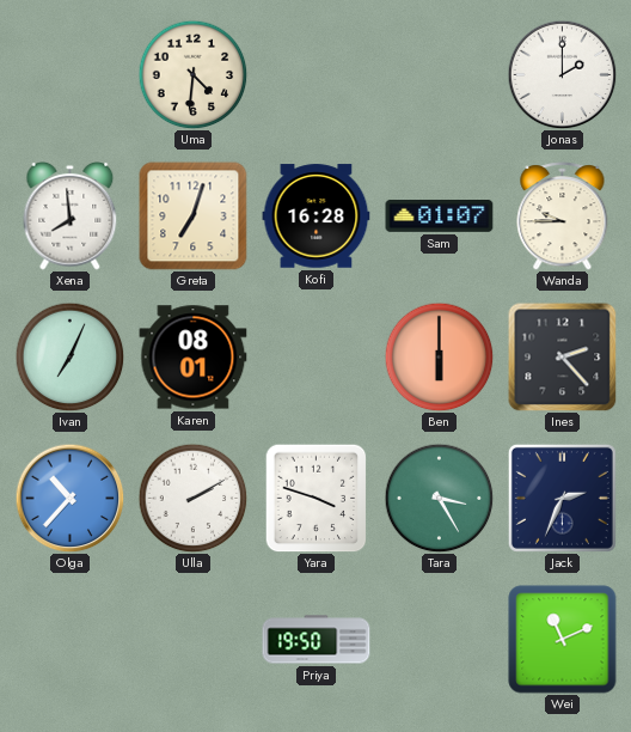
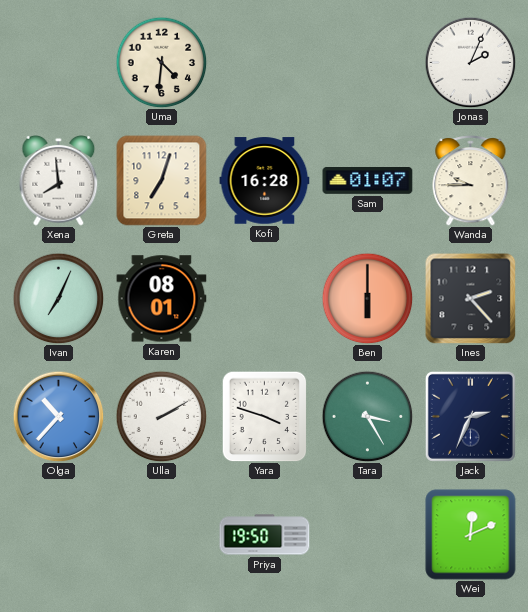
Jonas: 2:00 -> 2:04 (470, 62)
Wei: 11:11 -> 12:11 (471, 535)
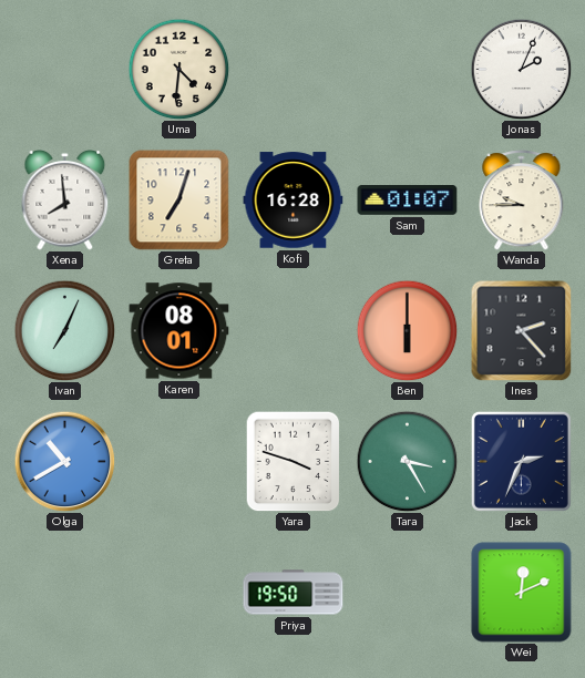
Olga: 10:37 -> 10:40 (64, 461)
Ulla: 2:10 -> none (161, 416)
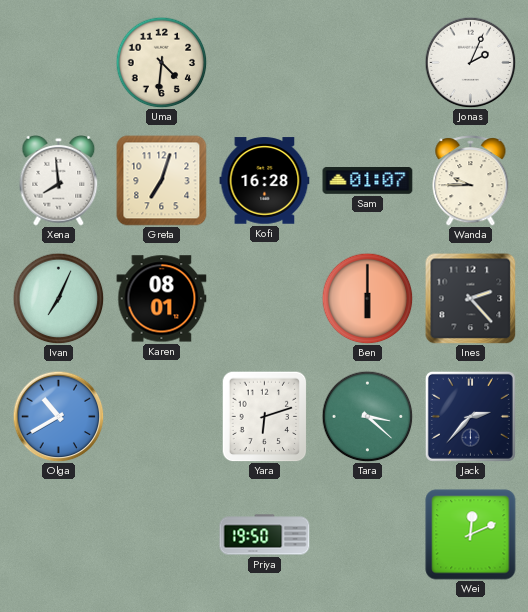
Yara: 3:48 -> 6:12 (265, 416)
Tara: 3:25 -> 3:22 (367, 416)
Jack: 2:34 -> 2:37 (470, 416)
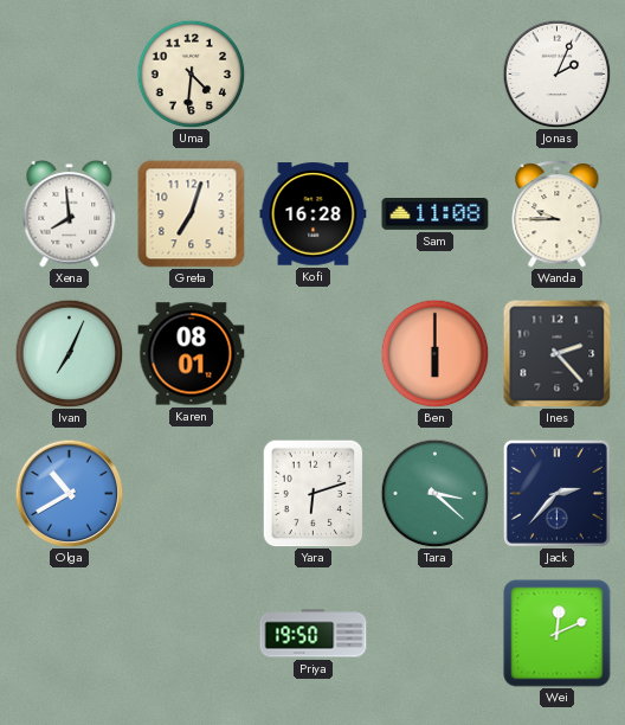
Sam: 01:07 -> 11:08 (436, 214)
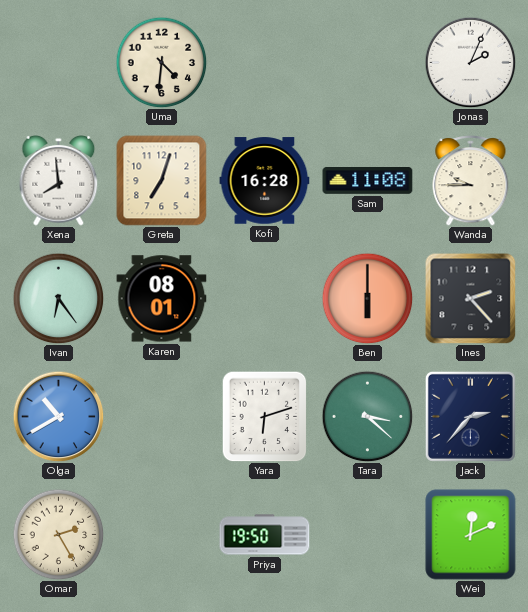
Ivan: 7:04 -> 6:24 (58, 298)
Omar: none -> 2:25 (58, 534)
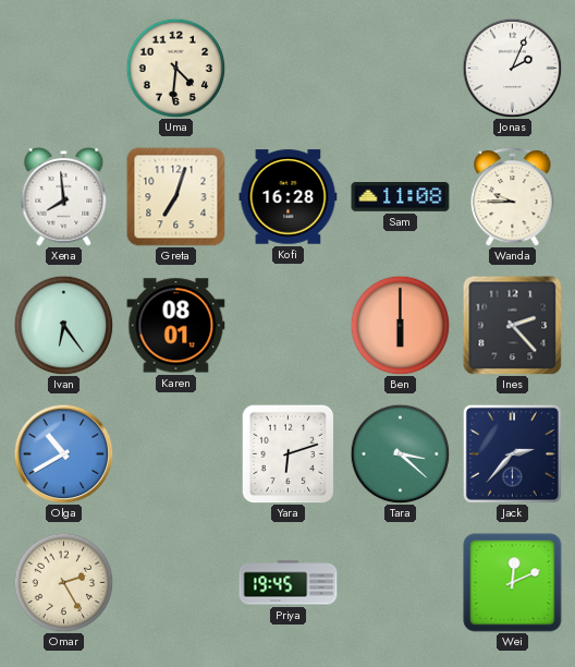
Priya: 19:50 -> 19:45 (289, 583)
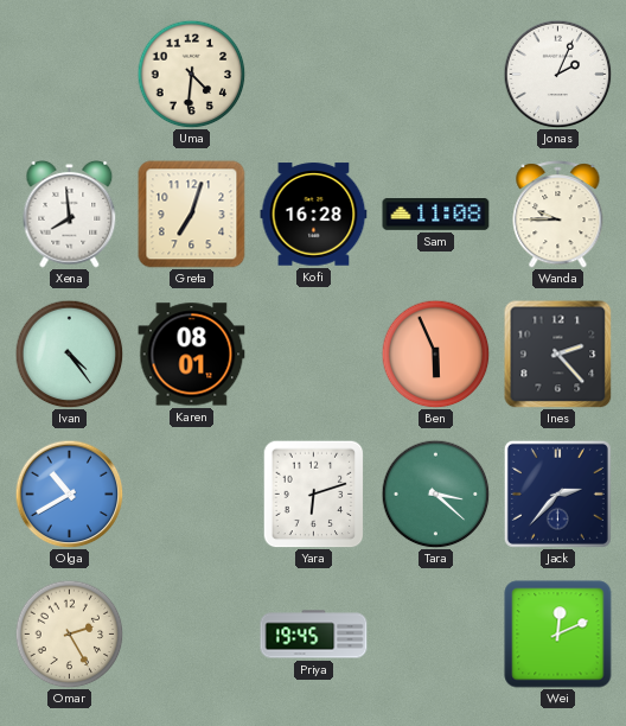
Ivan: 6:24 -> 4:24 (69, 354)
Ben: 6:00 -> 5:56 (435, 354)
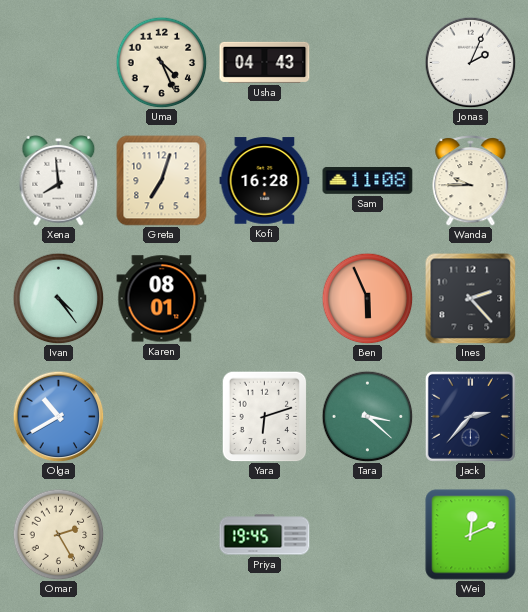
Uma: 4:31 -> 4:26 (161, 62)
Usha: none -> 04:43 (265, 62)
